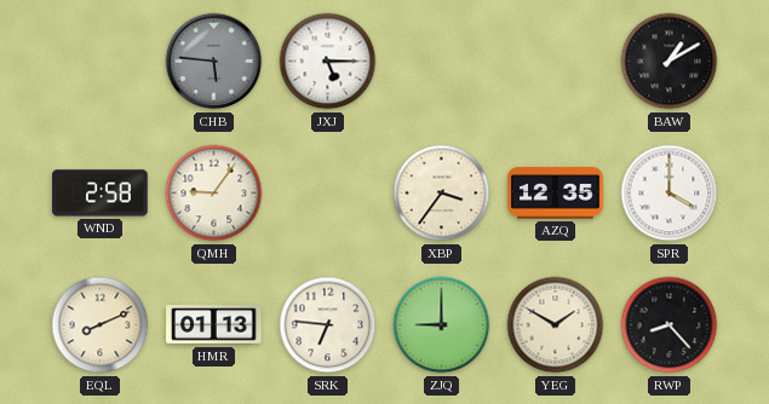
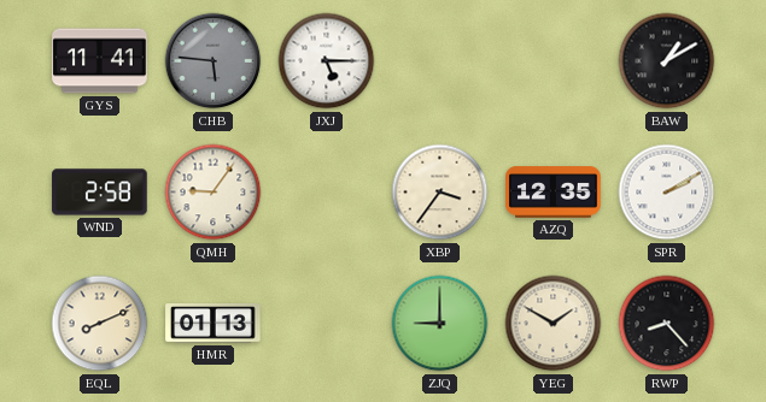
GYS: none -> 11:41 (100, 61)
SPR: 4:00 -> 2:10 (667, 193)
SRK: 6:46 -> none (328, 325)
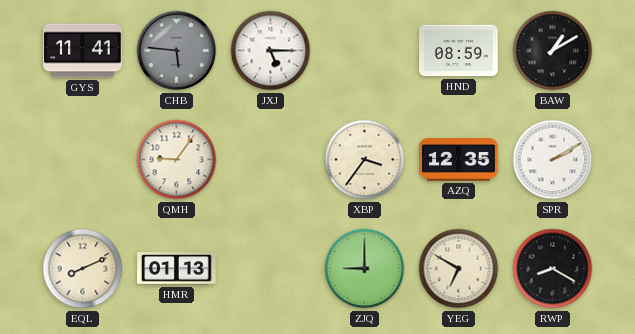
HND: none -> 08:59 (459, 51)
WND: 2:58 -> none (100, 193)
YEG: 1:50 -> 6:50 (459, 269)
RWP: 8:23 -> 8:20 (553, 269)
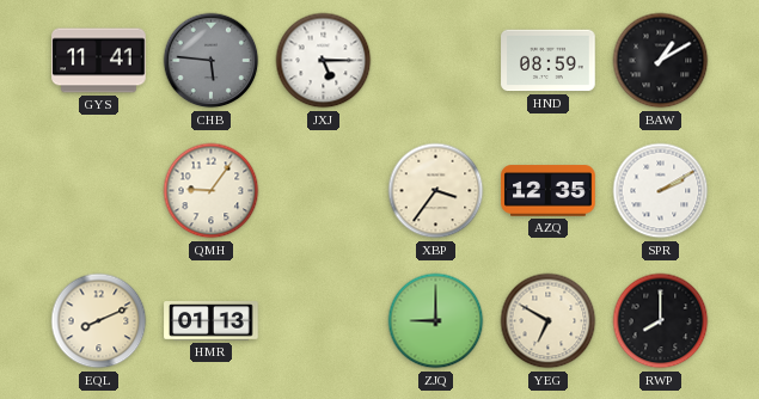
RWP: 8:20 -> 8:00 (661, 321)
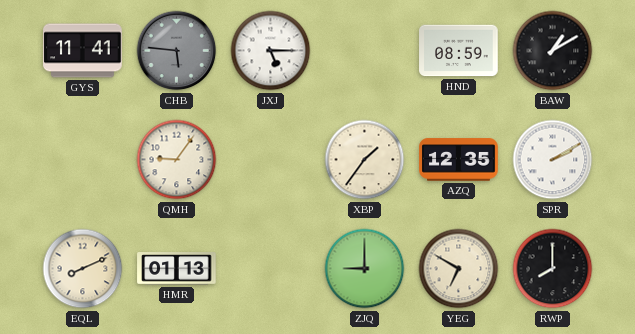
XBP: 3:36 -> 1:36 (365, 160)
